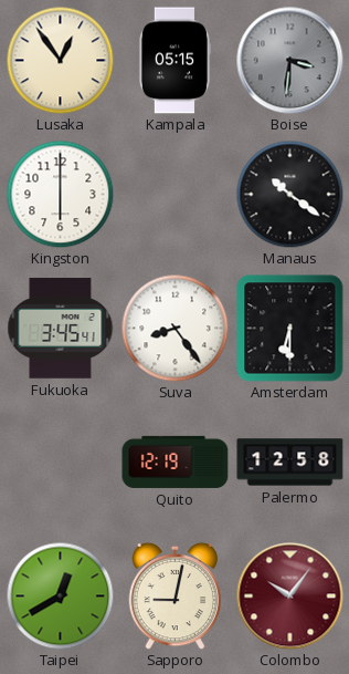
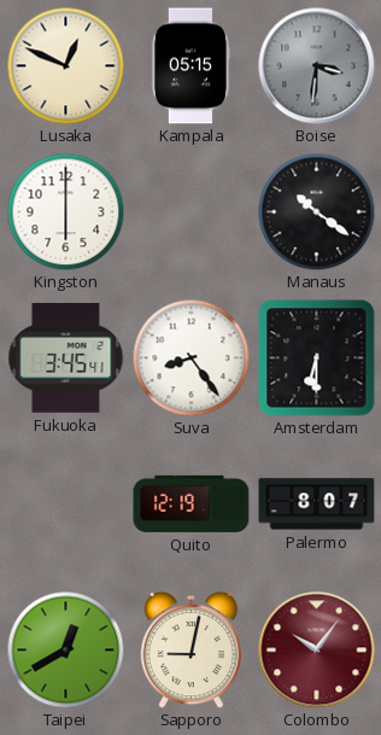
Lusaka: 12:54 -> 12:49 (65, 65)
Palermo: 12:58 -> 8:07 (317, 504)
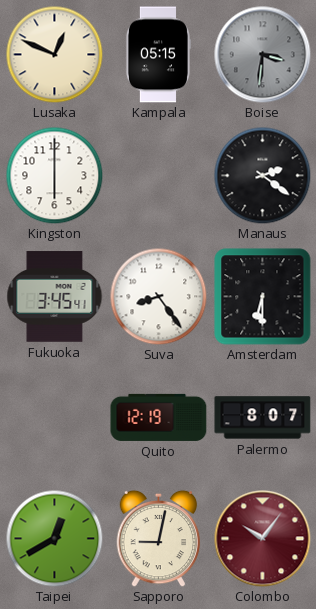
Manaus: 10:21 -> 2:21 (262, 175)
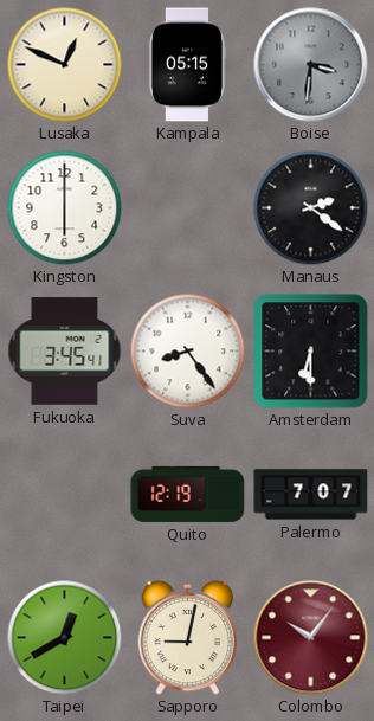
Palermo: 8:07 -> 7:07 (311, 495)
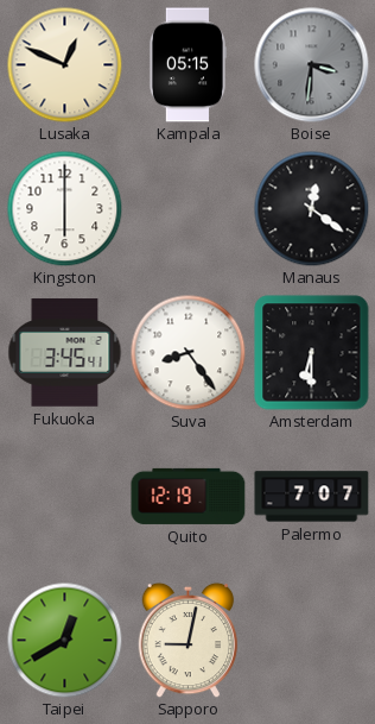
Manaus: 2:21 -> 12:21 (311, 208)
Colombo: 10:06 -> none (311, 638)
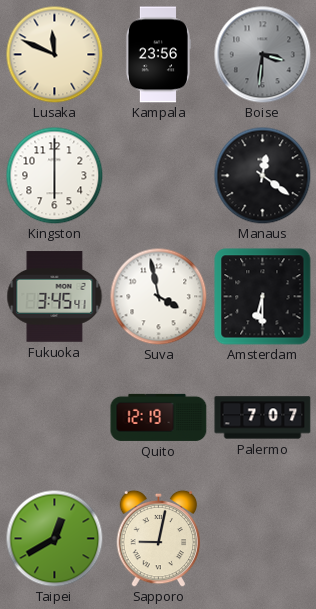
Lusaka: 12:49 -> 11:49 (54, 54)
Kampala: 05:15 -> 23:56 (158, 55)
Suva: 8:24 -> 3:58 (158, 296)
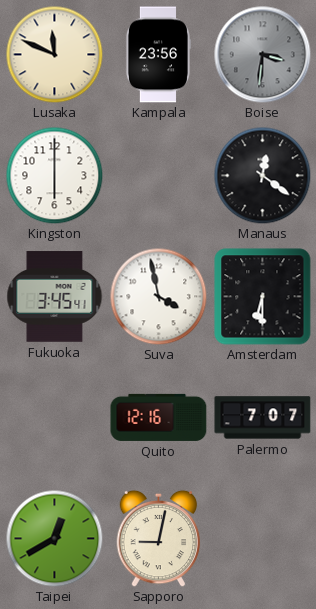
Quito: 12:19 -> 12:16 (159, 417)
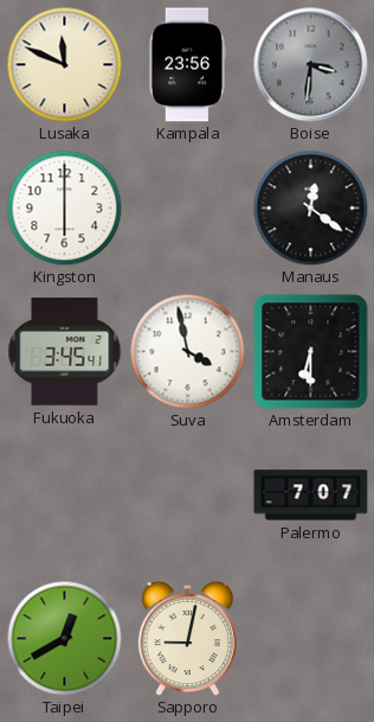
Quito: 12:16 -> none (159, 417)
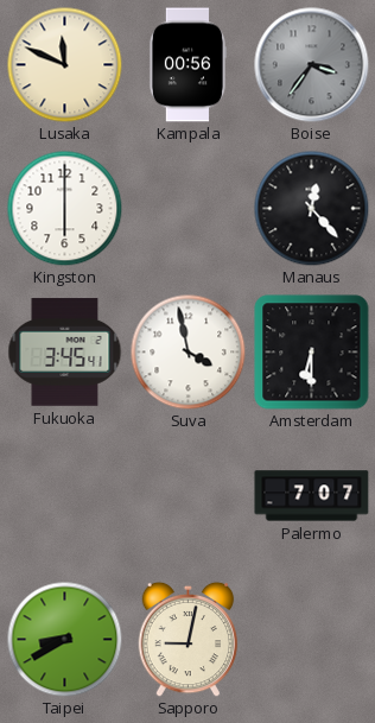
Kampala: 23:56 -> 00:56 (188, 65)
Boise: 3:31 -> 3:36 (312, 65)
Manaus: 12:21 -> 12:23 (311, 208)
Taipei: 12:40 -> 8:40 (64, 639)
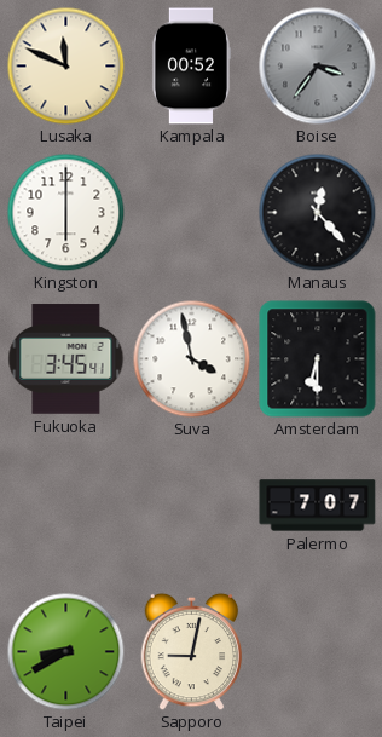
Kampala: 00:56 -> 00:52 (191, 67)
